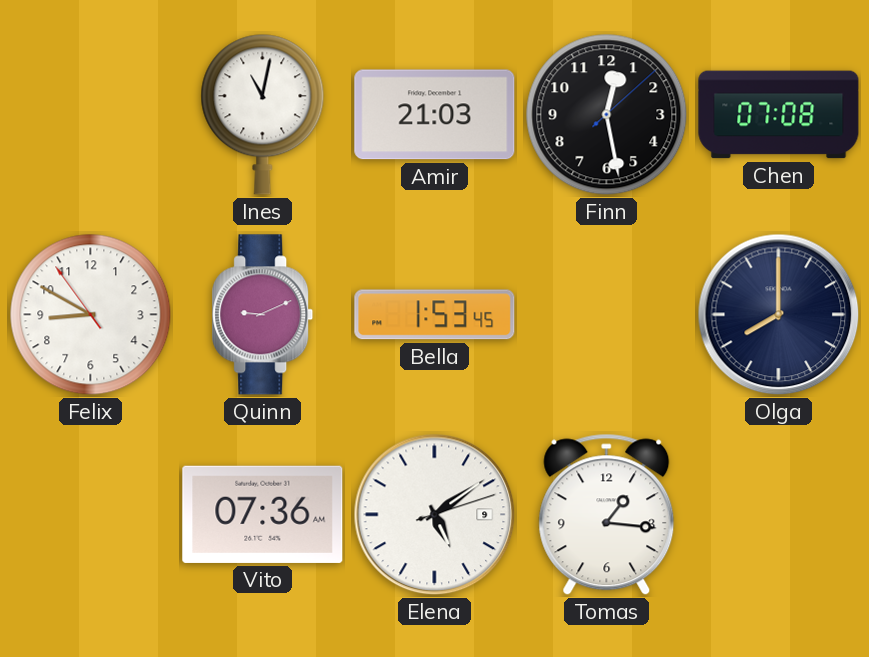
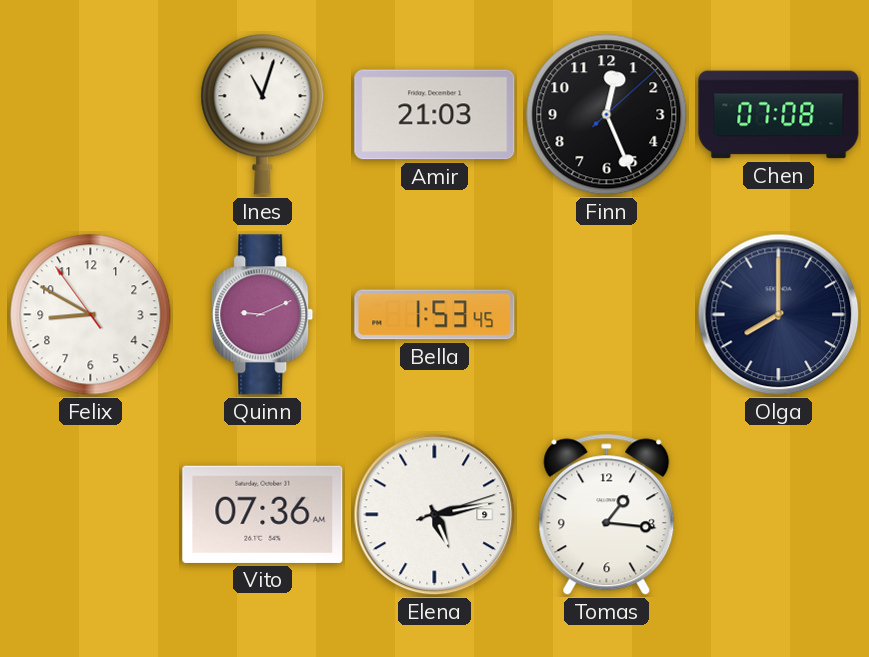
Ines: 11:02 -> 11:03 (263, 114)
Finn: 12:28 -> 12:26 (607, 115)
Elena: 5:09 -> 5:13 (435, 515)
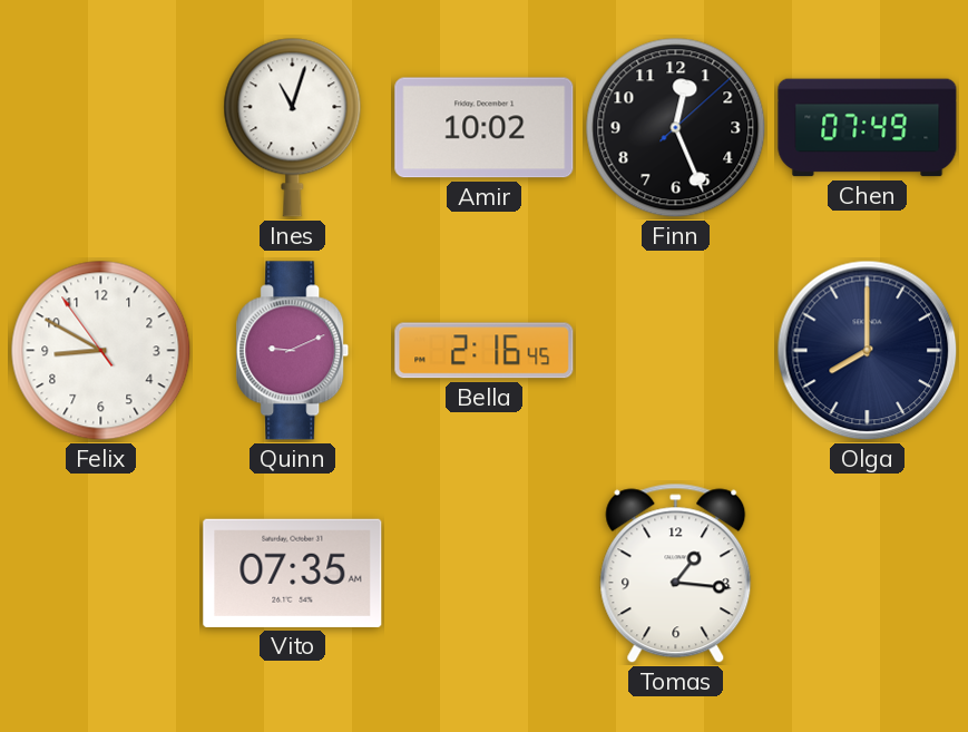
Amir: 21:03 -> 10:02 (485, 128)
Chen: 07:08 -> 07:49 (868, 128)
Bella: 1:53 -> 2:16 (485, 351)
Vito: 07:36 -> 07:35 (293, 573)
Elena: 5:13 -> none (435, 515)
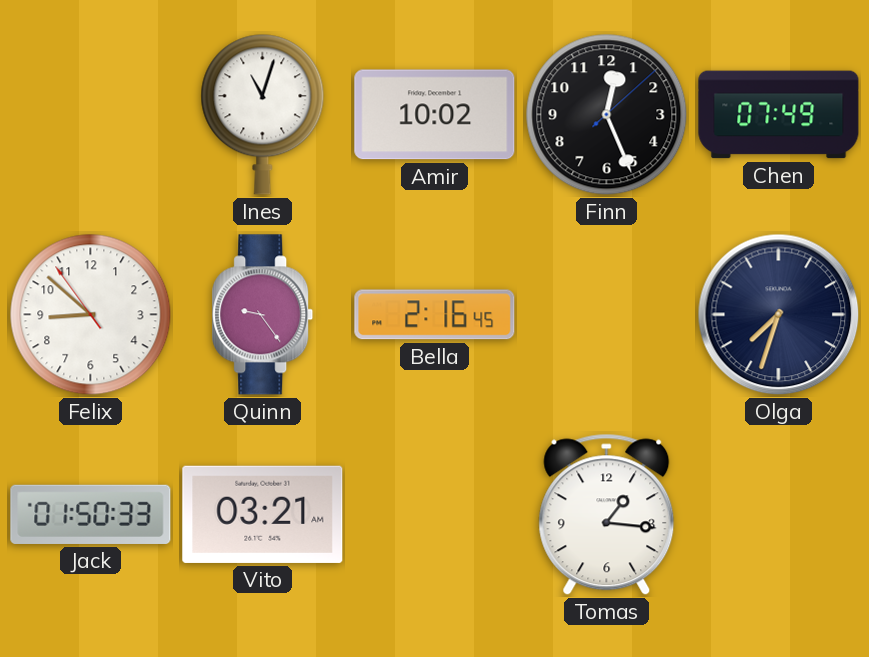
Felix: 8:49 -> 8:51 (91, 315)
Quinn: 9:11 -> 9:24 (263, 315)
Olga: 8:00 -> 7:33 (779, 315)
Jack: none -> 01:50 (91, 514)
Vito: 07:35 -> 03:21 (263, 514)
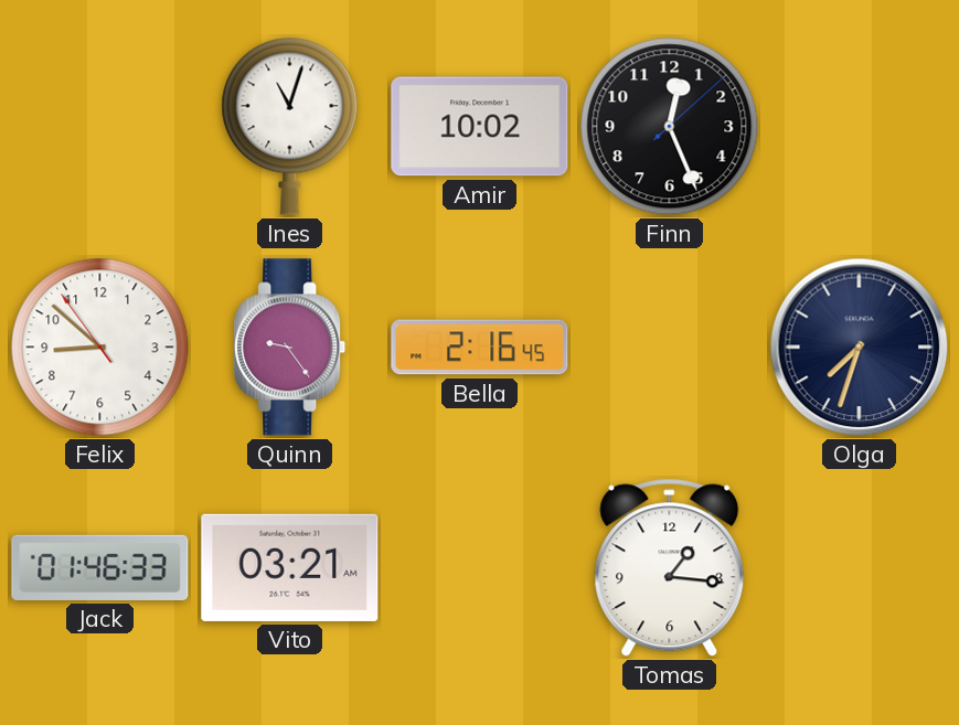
Chen: 07:49 -> none (779, 115)
Jack: 01:50 -> 01:46 (100, 567)
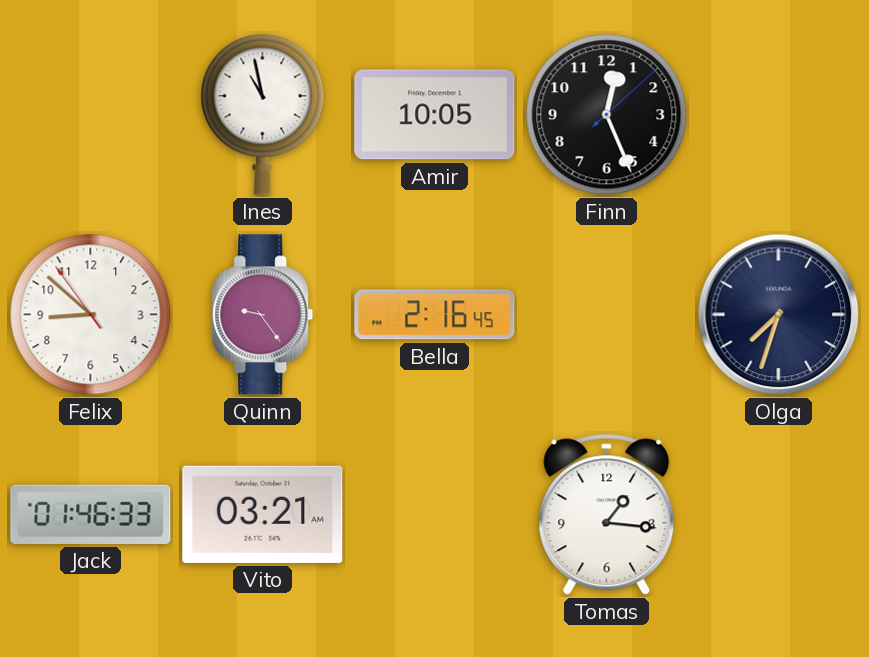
Ines: 11:03 -> 10:58 (263, 114)
Amir: 10:02 -> 10:05 (435, 115)
